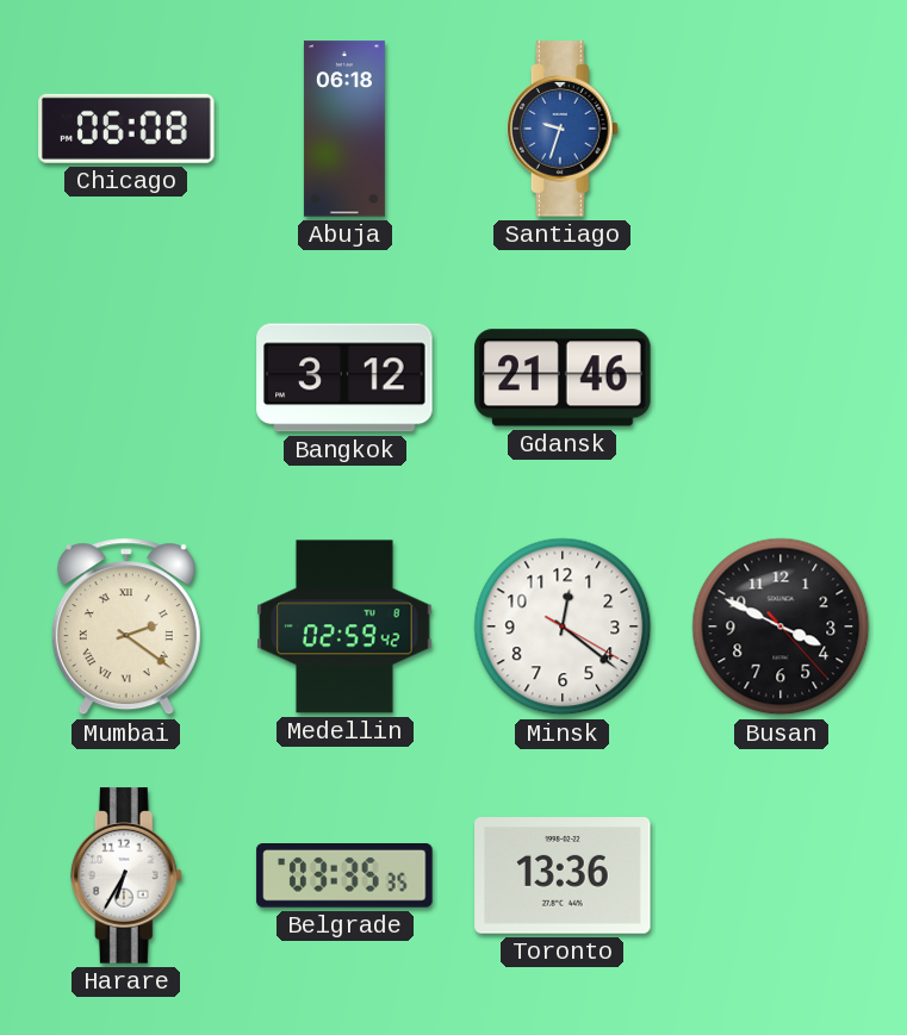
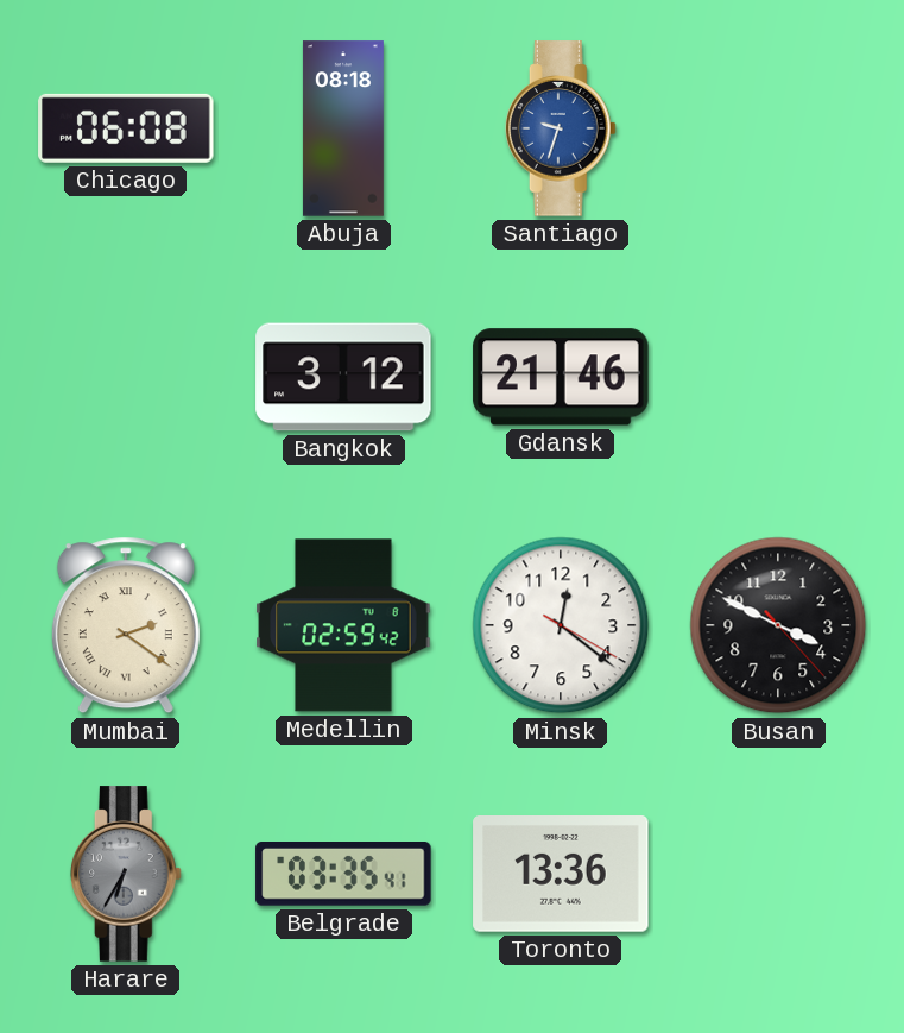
Abuja: 06:18 -> 08:18 (343, 128)
Harare dial: white -> grey (126, 874)
Belgrade: 03:35:35 -> 03:35:41 (343, 875)
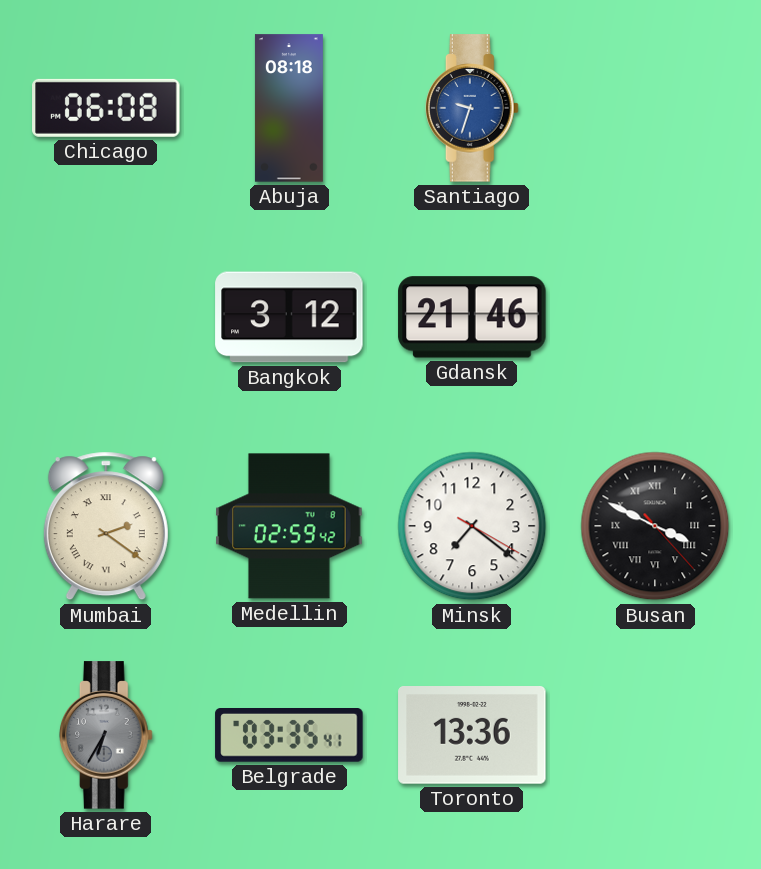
Minsk: 12:21 -> 7:21 (472, 526)
Busan numerals: Arabic -> Roman (655, 526)
